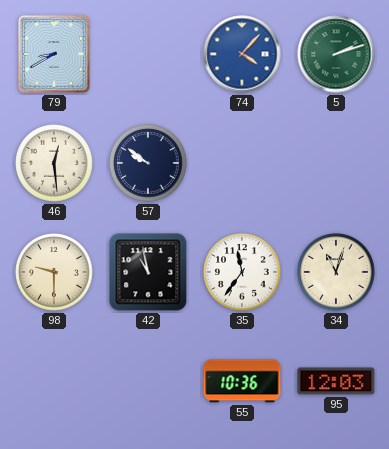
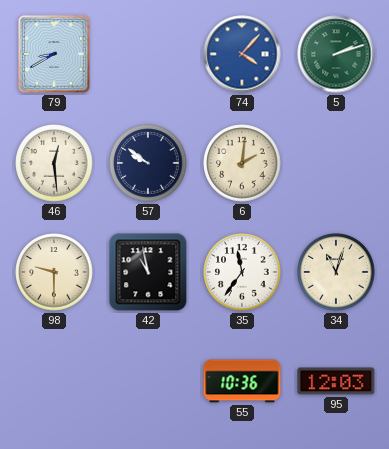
6: none -> 2:01 (242, 163)
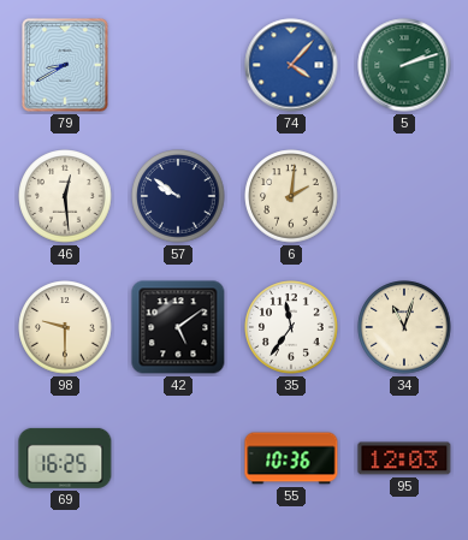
42: 10:58 -> 5:09 (178, 327)
69: none -> 16:25 (65, 458)
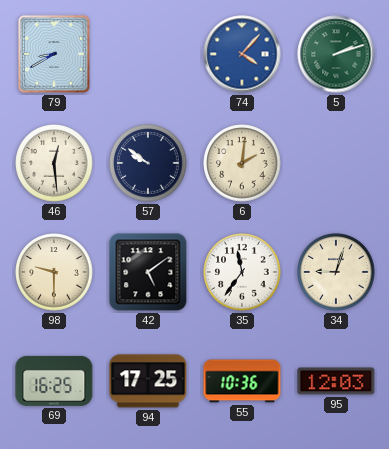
34: 11:03 -> 9:03 (336, 272)
94: none -> 17:25 (148, 381)
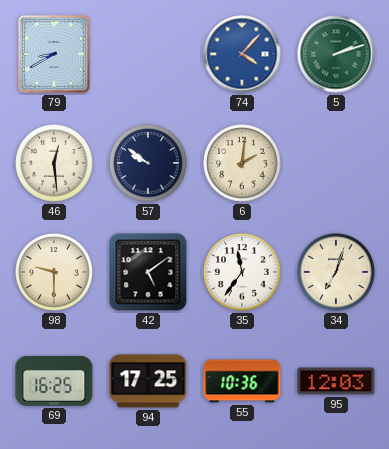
34: 9:03 -> 7:03 (336, 272)
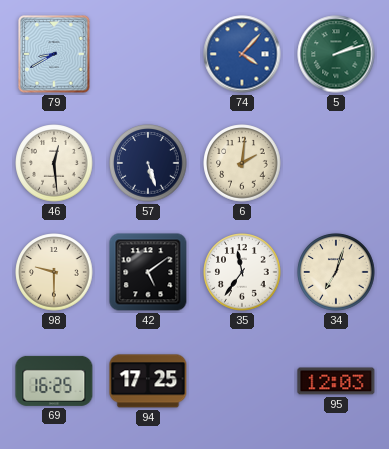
57: 9:51 -> 5:27 (148, 163)
55: 10:36 -> none (242, 381)
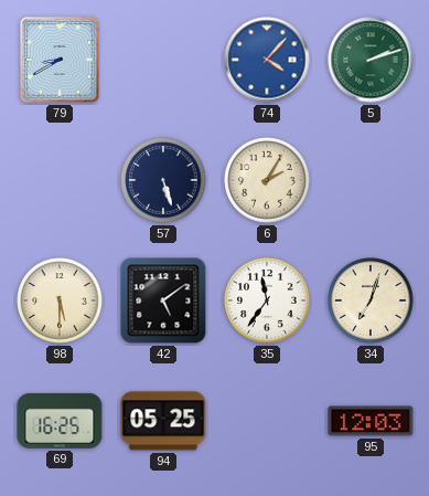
46: 12:29 -> none (54, 163)
6: 2:01 -> 2:05 (267, 180)
98: 9:30 -> 5:30 (60, 300)
94: 17:25 -> 05:25 (163, 421)
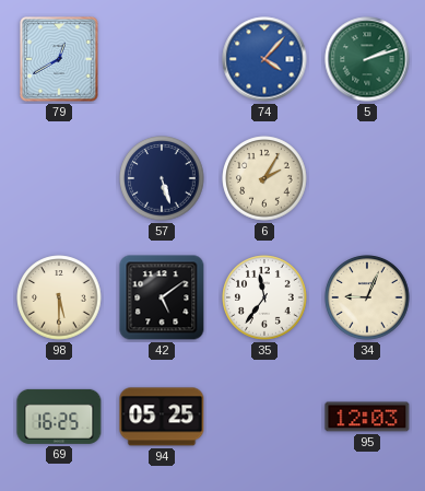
79: 8:40 -> 12:40 (59, 59)
34: 7:03 -> 9:04 (367, 297)
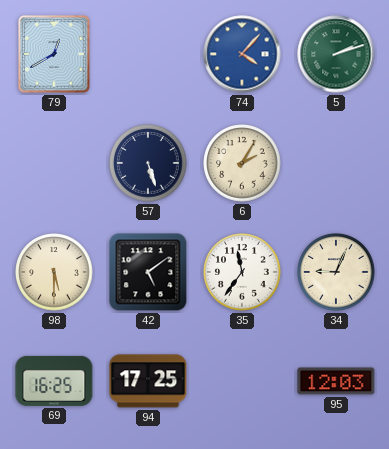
94: 05:25 -> 17:25 (148, 381)
